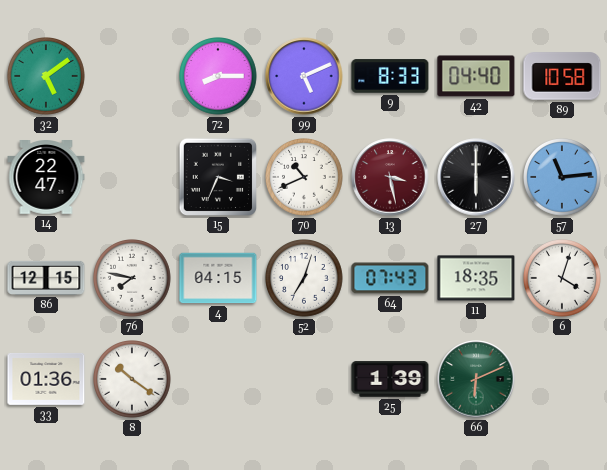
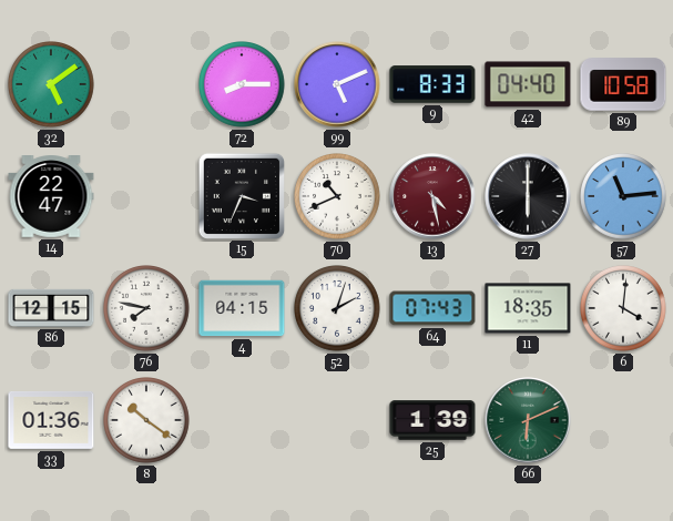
13: 3:28 -> 4:28 (432, 196)
52: 7:03 -> 2:03 (337, 308)
6: 4:03 -> 4:01 (623, 308)
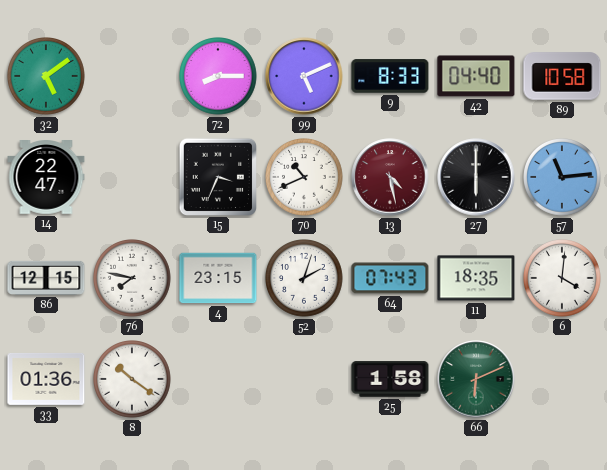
4: 04:15 -> 23:15 (218, 278)
25: 1:39 -> 1:58 (390, 379)
